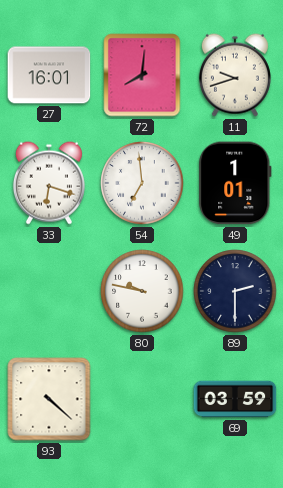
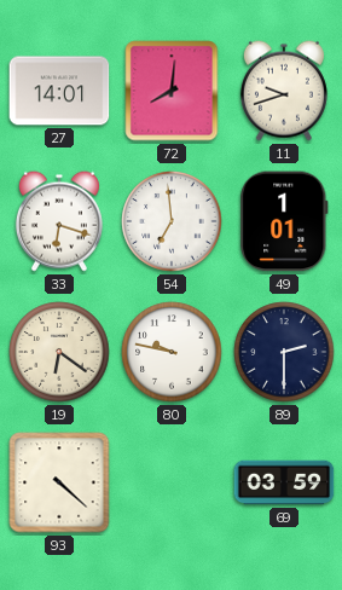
27: 16:01 -> 14:01 (59, 91)
19: none -> 6:21 (59, 352)
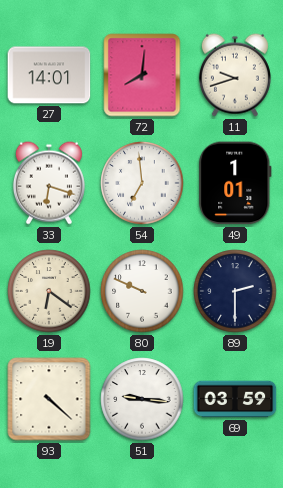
80: 9:47 -> 9:49 (142, 291)
51: none -> 9:16 (142, 399)
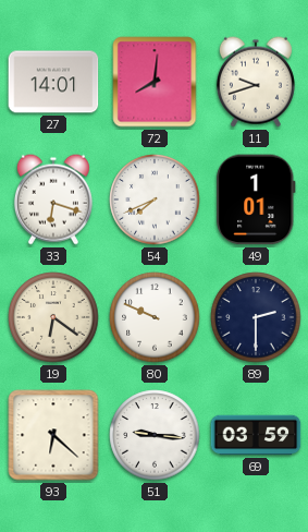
54: 6:59 -> 7:41 (155, 199)
93: 4:22 -> 6:22 (53, 435)
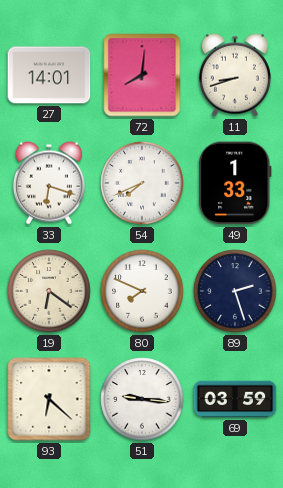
11: 9:42 -> 8:42 (235, 75)
49: 1:01 -> 1:33 (235, 183)
80: 9:49 -> 7:49 (142, 291)
89: 2:30 -> 2:27 (235, 291)
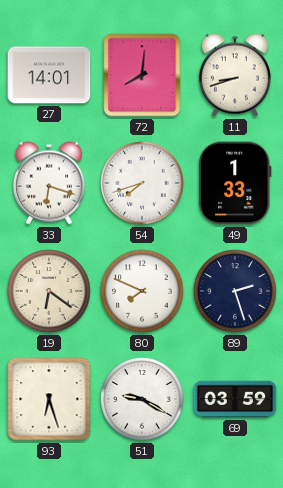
54: 7:41 -> 7:42 (142, 183)
93: 6:22 -> 6:27 (49, 399)
51: 9:16 -> 9:20 (142, 399)
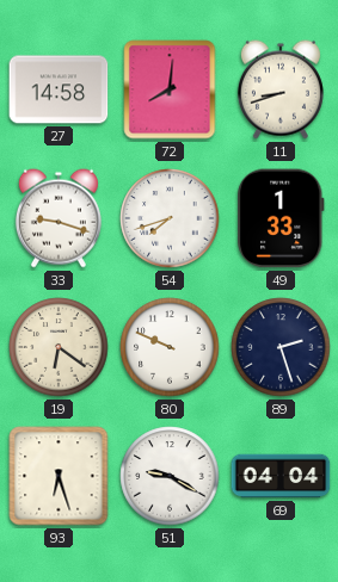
27: 14:01 -> 14:58 (59, 89)
33: 6:18 -> 9:18 (59, 218)
80: 7:49 -> 9:49 (170, 347)
69: 03:59 -> 04:04 (281, 476)
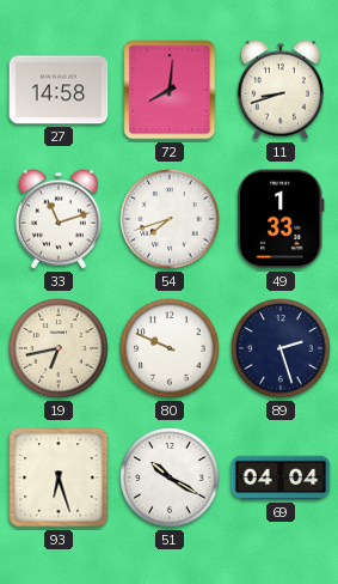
33: 9:18 -> 11:12 (59, 219)
19: 6:21 -> 6:43 (59, 348)
51: 9:20 -> 10:20 (170, 477)
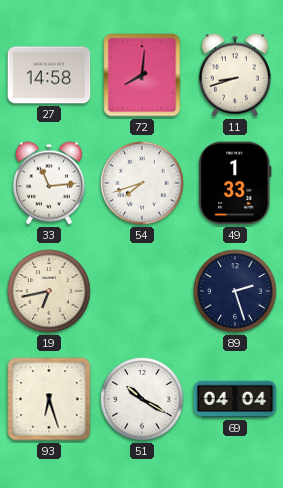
33: 11:12 -> 11:14 (49, 183)
80: 9:49 -> none (170, 348)
